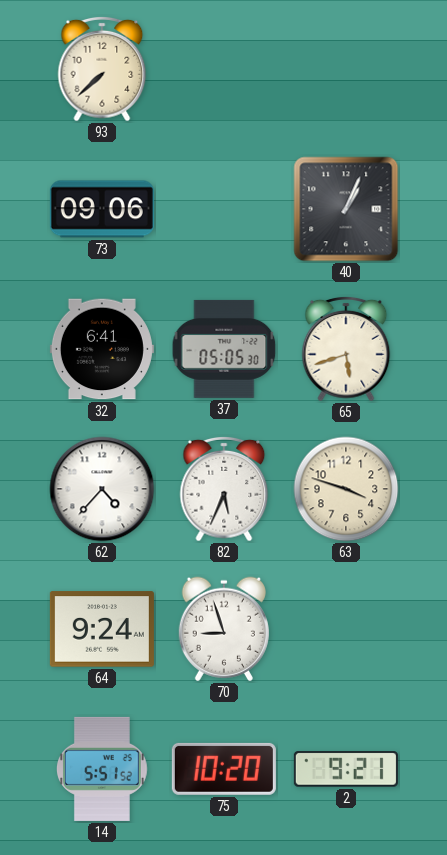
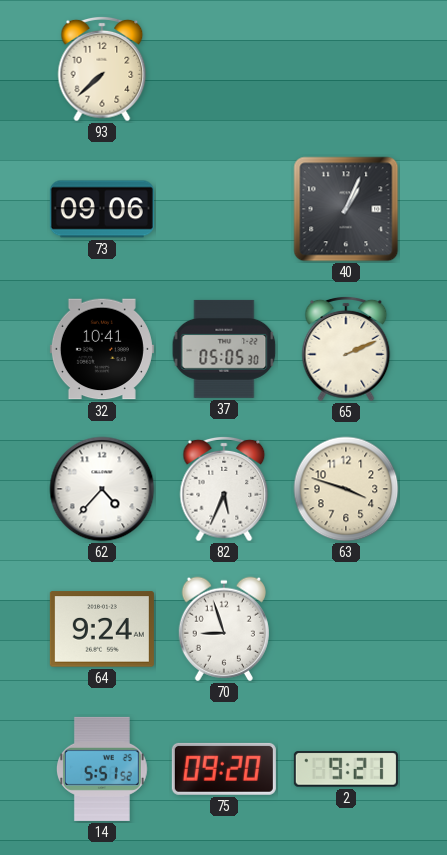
32: 6:41 -> 10:41 (102, 349)
65: 5:42 -> 2:11 (346, 349)
75: 10:20 -> 09:20 (224, 769)
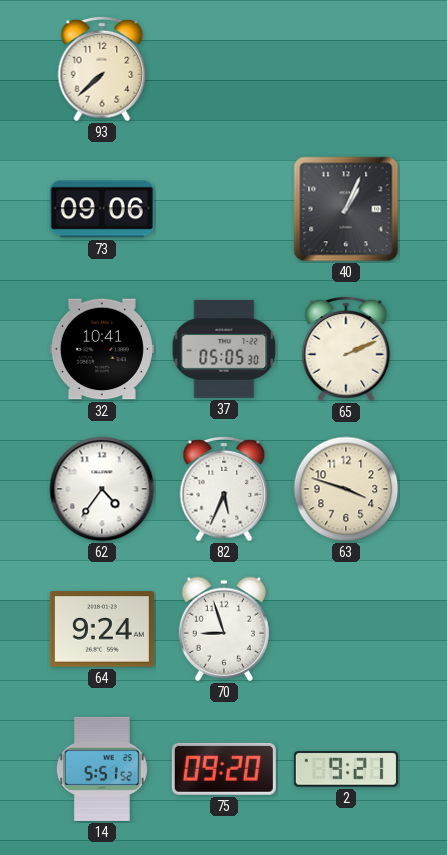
62: 4:37 -> 4:36 (102, 489)
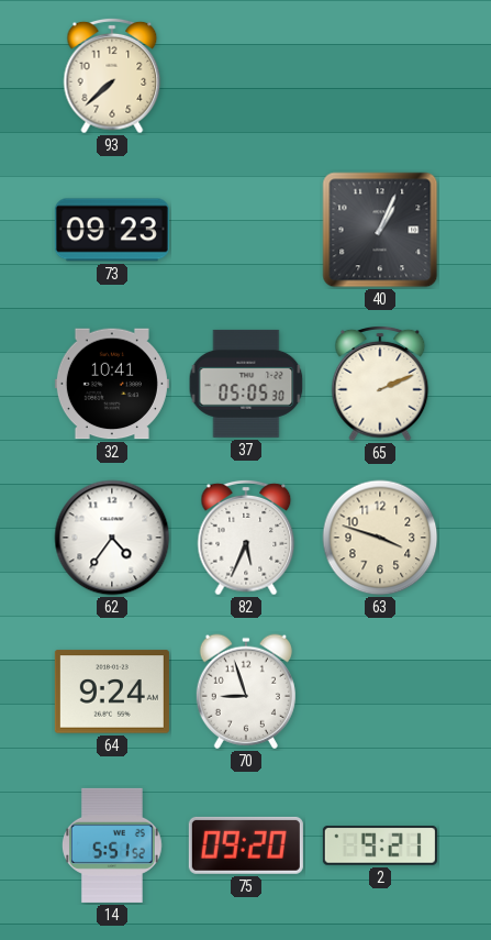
73: 09:06 -> 09:23 (112, 230)
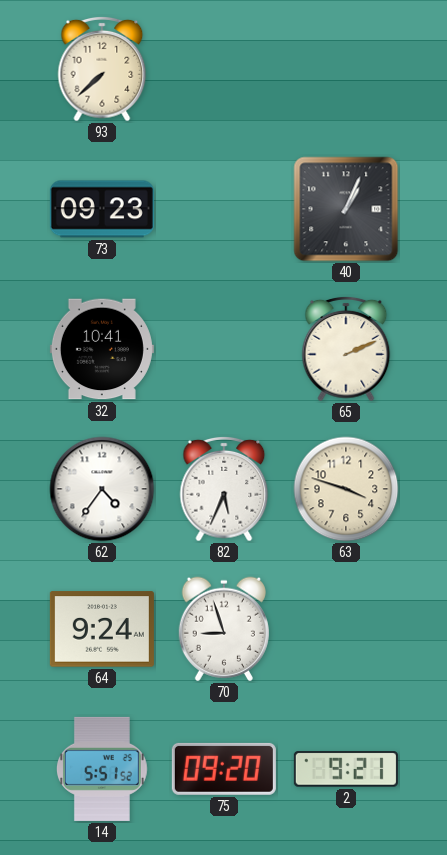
37: 05:05 -> none (246, 384)
